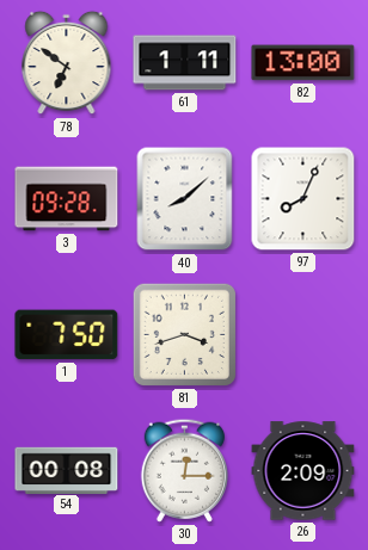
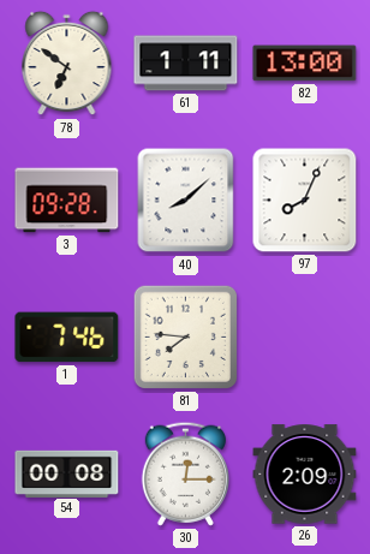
1: 7:50 -> 7:46 (67, 338)
81: 3:42 -> 7:46 (185, 336)
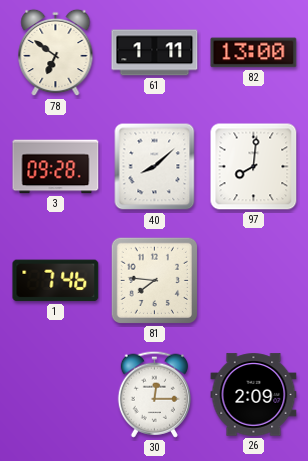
97: 8:04 -> 8:01 (254, 167)
54: 00:08 -> none (67, 473)
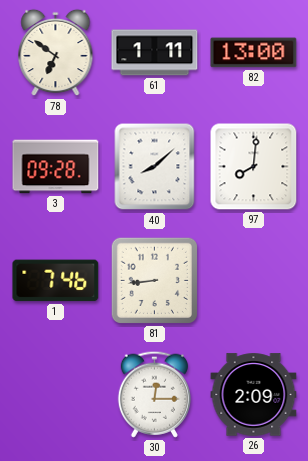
81: 7:46 -> 8:44 (154, 280)
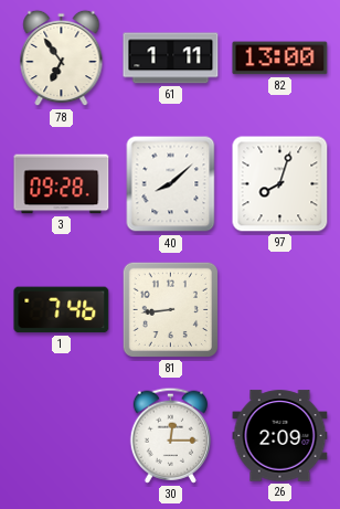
78: 6:51 -> 6:54 (62, 59)
97: 8:01 -> 8:03 (280, 184)
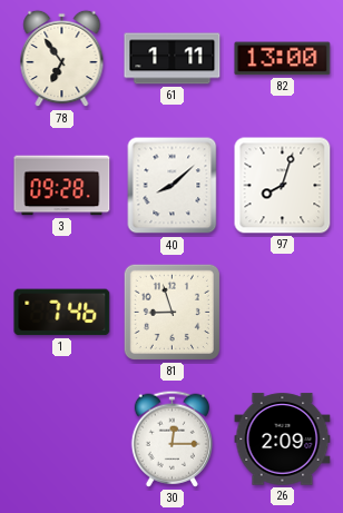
81: 8:44 -> 8:57 (171, 312)
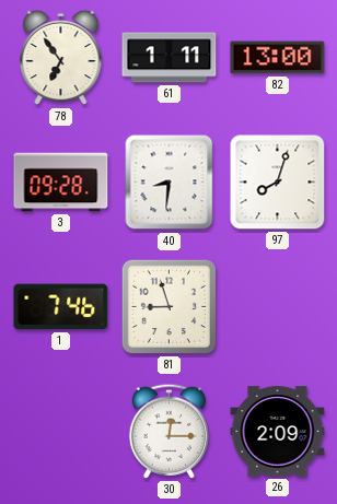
40: 8:08 -> 8:31 (170, 183)
